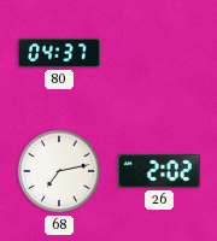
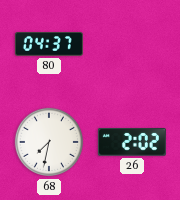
68: 7:13 -> 7:32 (49, 142)
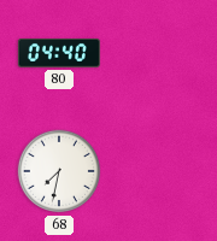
80: 04:37 -> 04:40 (59, 53)
26: 2:02 -> none (132, 143)
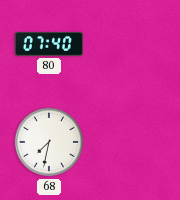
80: 04:40 -> 07:40 (49, 44)
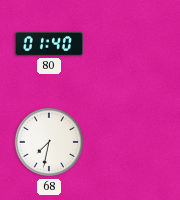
80: 07:40 -> 01:40 (49, 44)
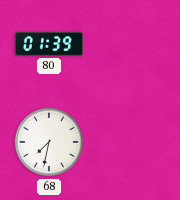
80: 01:40 -> 01:39 (49, 44)
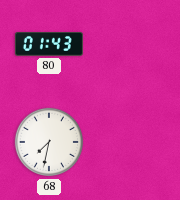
80: 01:39 -> 01:43 (49, 44)
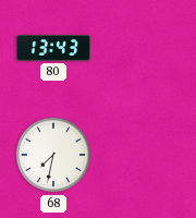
80: 01:43 -> 13:43 (53, 48)
